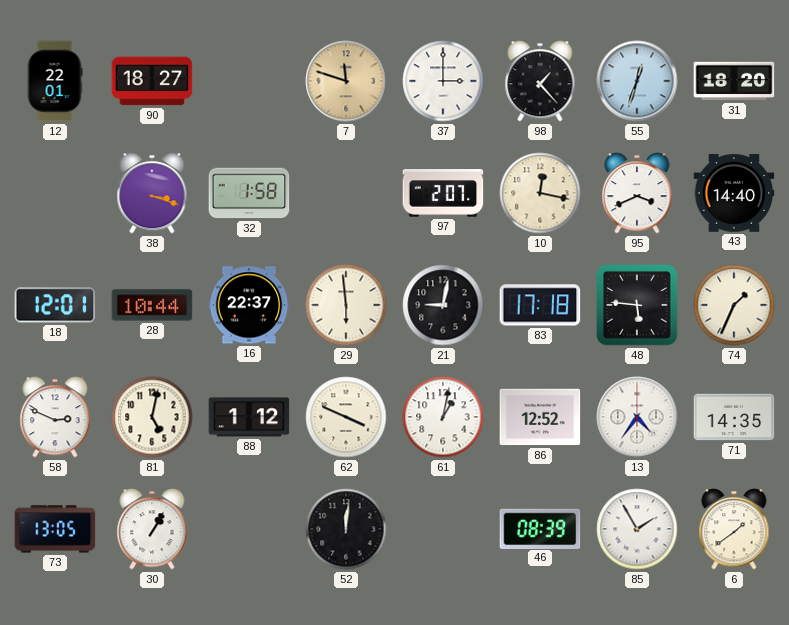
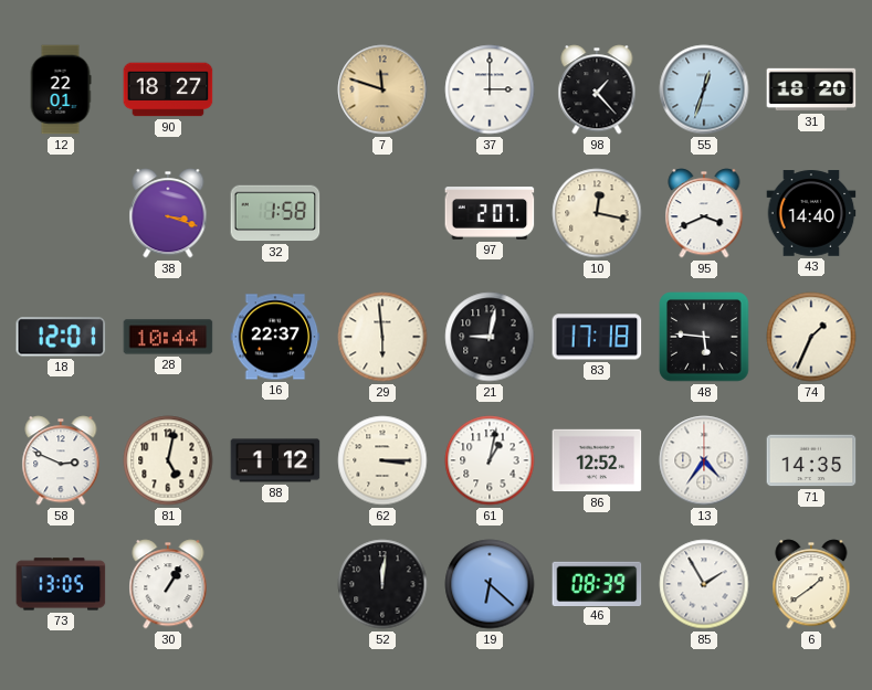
62: 3:49 -> 3:15 (382, 460)
19: none -> 6:22 (490, 584)
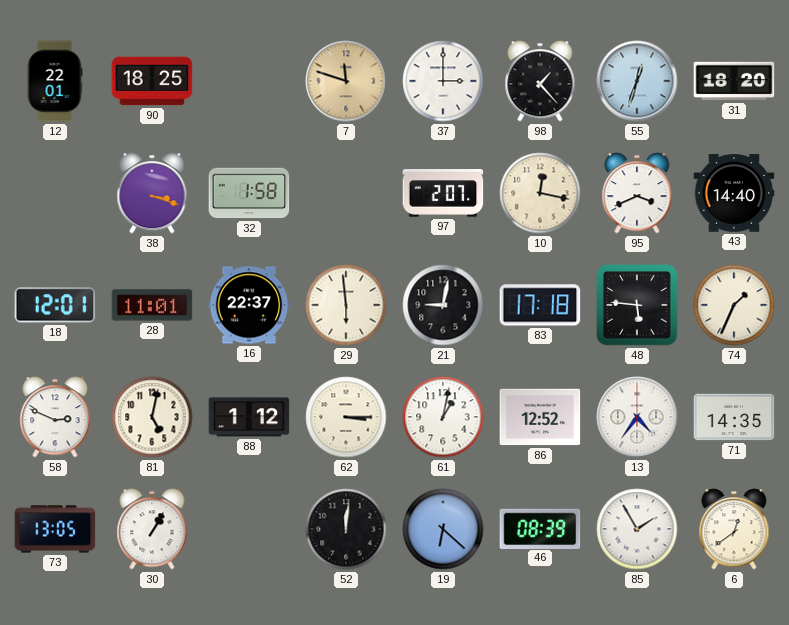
90: 18:27 -> 18:25 (152, 81)
28: 10:44 -> 11:01 (152, 305)
6: 1:39 -> 12:39 (734, 529)
